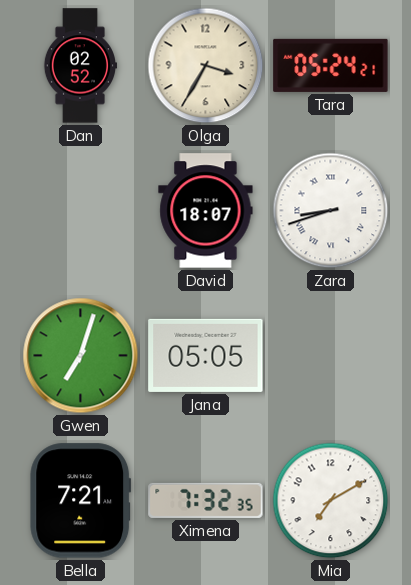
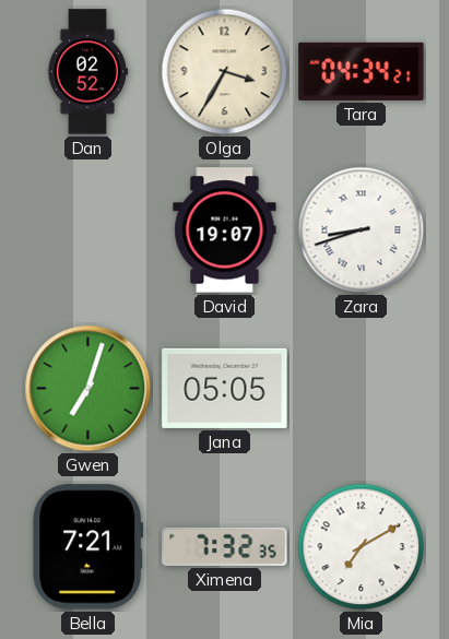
Tara: 05:24 -> 04:34 (362, 71)
David: 18:07 -> 19:07 (225, 230)
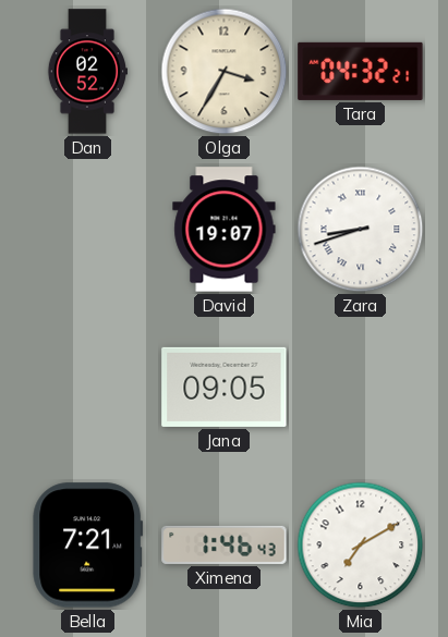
Tara: 04:34 -> 04:32 (361, 71)
Gwen: 7:03 -> none (88, 389)
Jana: 05:05 -> 09:05 (225, 387)
Ximena: 7:32 -> 1:46 (225, 544)
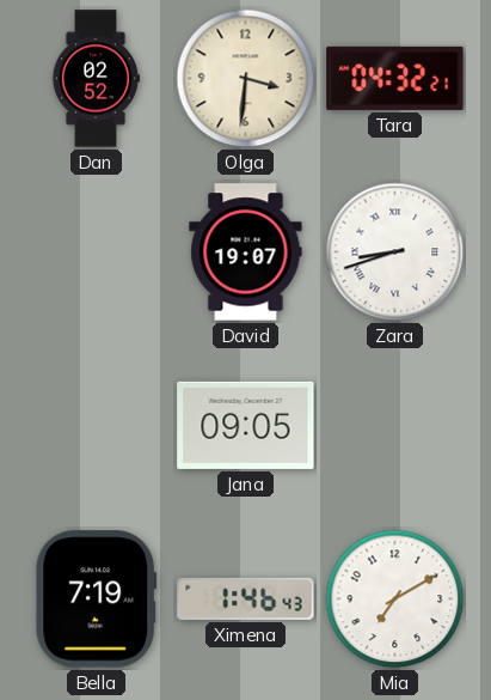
Olga: 3:35 -> 3:31 (246, 79)
Bella: 7:21 -> 7:19 (97, 599)
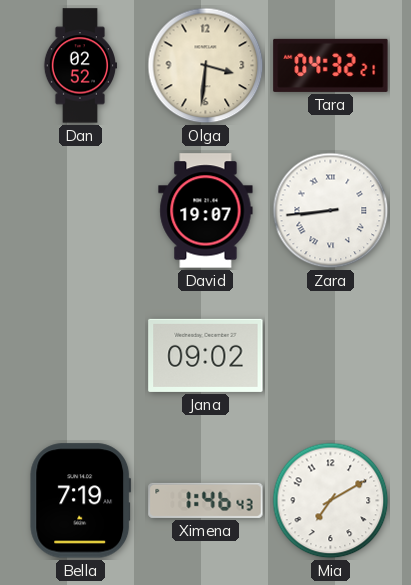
Zara: 8:42 -> 8:44 (331, 211)
Jana: 09:05 -> 09:02 (206, 355)
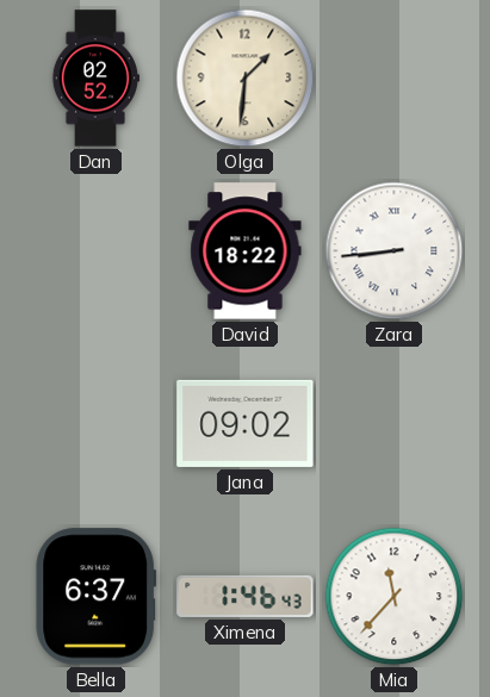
Olga: 3:31 -> 1:31 (246, 79)
Tara: 04:32 -> none (331, 65)
David: 19:07 -> 18:22 (246, 251)
Bella: 7:19 -> 6:37 (97, 597)
Mia: 7:10 -> 11:37 (395, 597)
